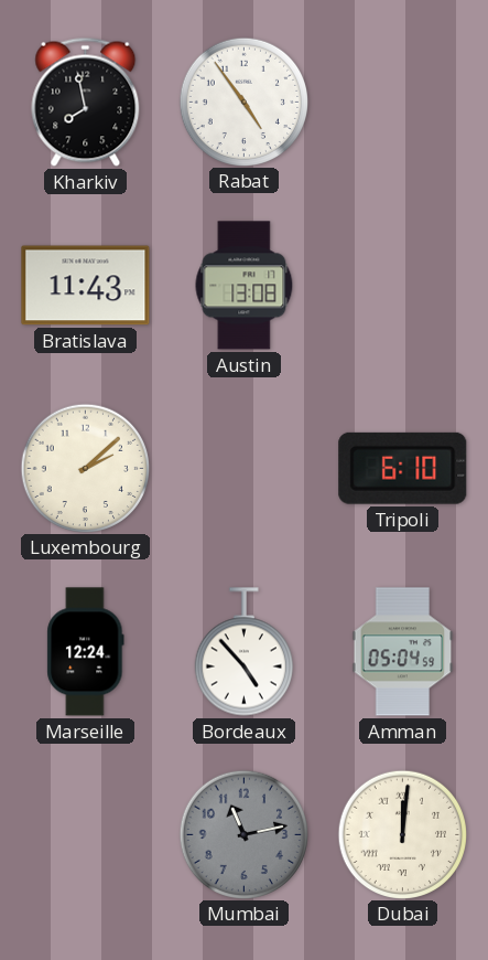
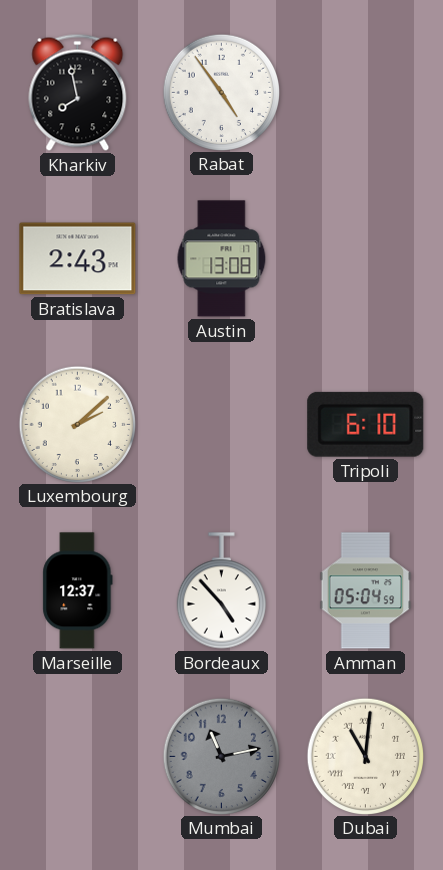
Bratislava: 11:43 -> 2:43 (78, 259)
Marseille: 12:24 -> 12:37 (78, 591)
Dubai: 12:01 -> 11:01 (365, 756)
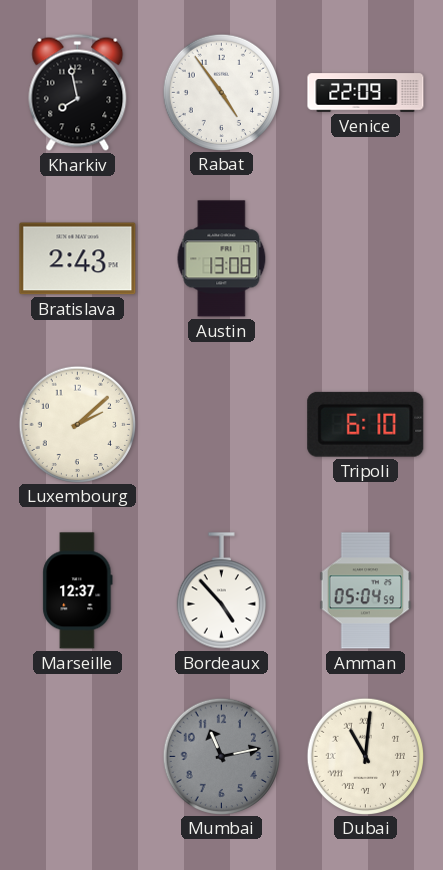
Venice: none -> 22:09 (366, 93)
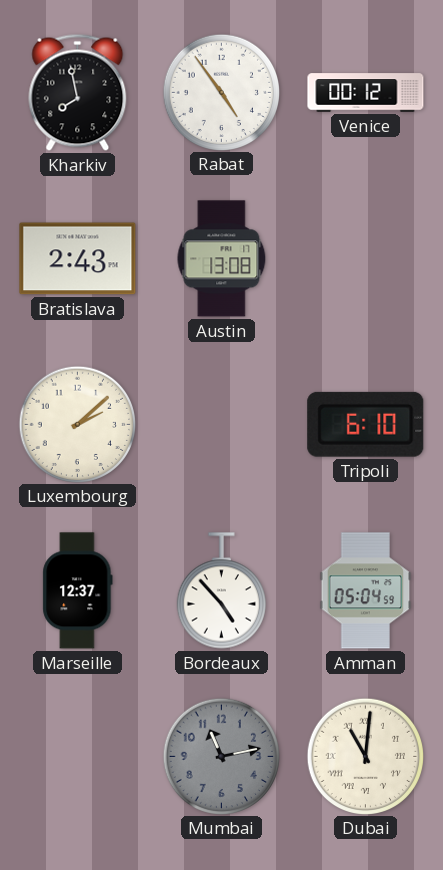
Venice: 22:09 -> 00:12 (366, 93)
